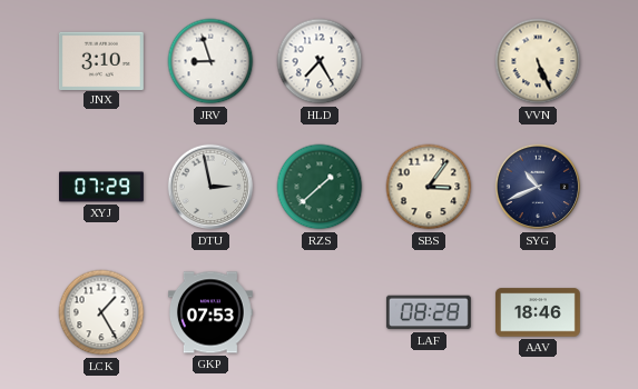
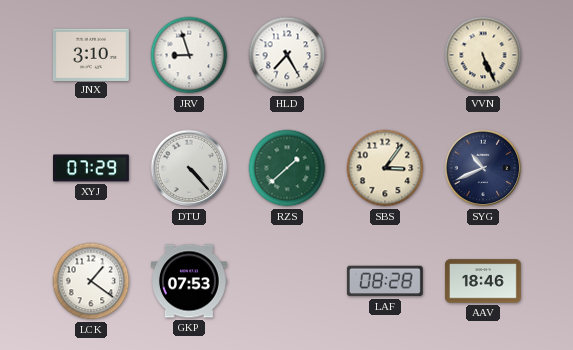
DTU: 2:58 -> 4:23 (189, 168)
LCK: 1:25 -> 1:21 (91, 281)
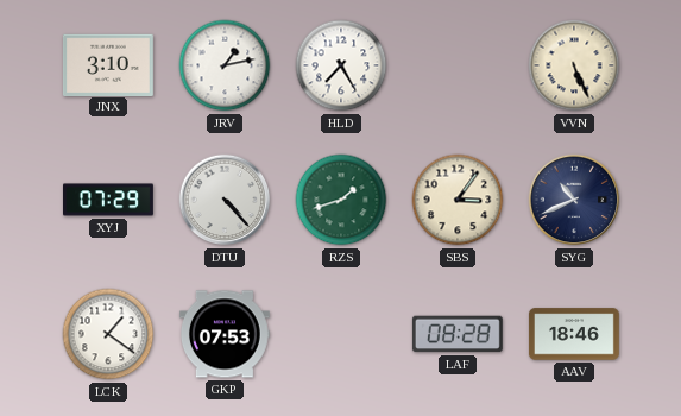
JRV: 8:57 -> 1:13 (225, 65)
RZS: 1:38 -> 1:42 (341, 200)
